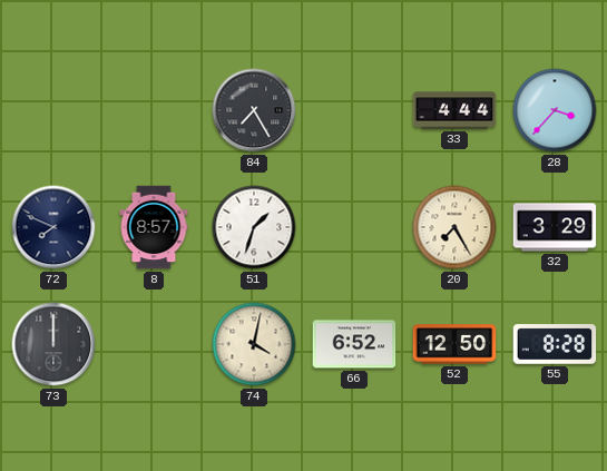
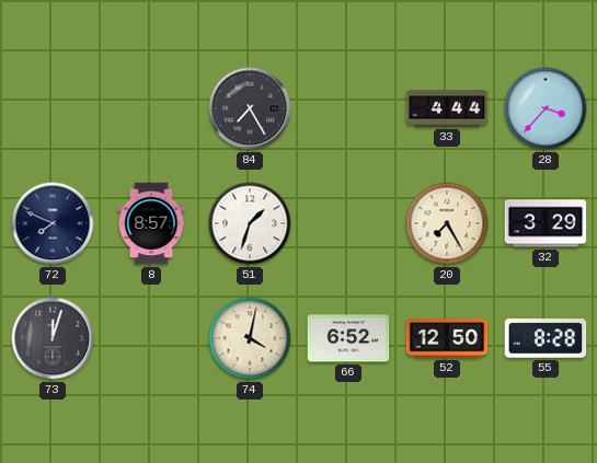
73: 12:00 -> 12:03 (53, 338)
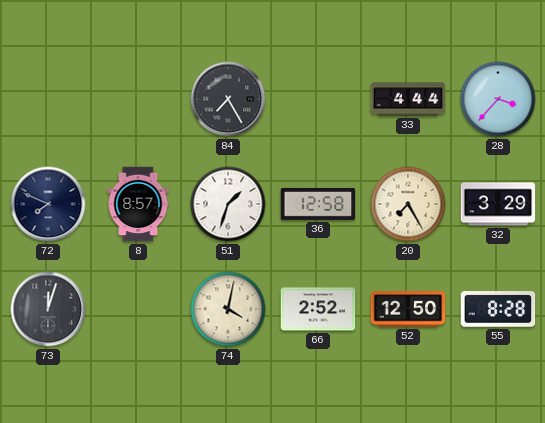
36: none -> 12:58 (318, 204)
66: 6:52 -> 2:52 (318, 309)
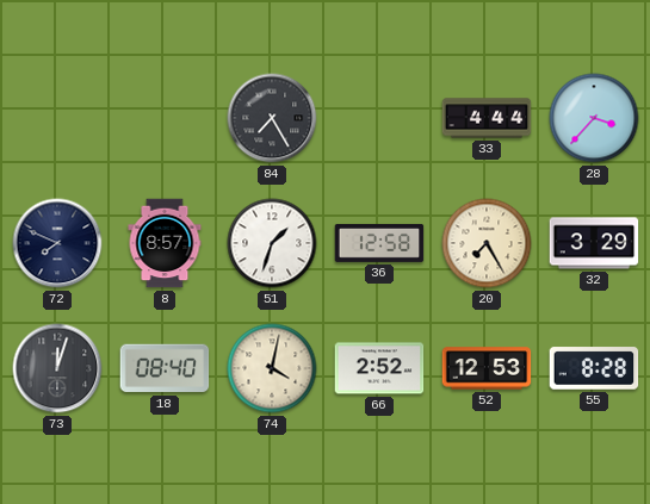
18: none -> 08:40 (165, 368)
52: 12:50 -> 12:53 (487, 368)
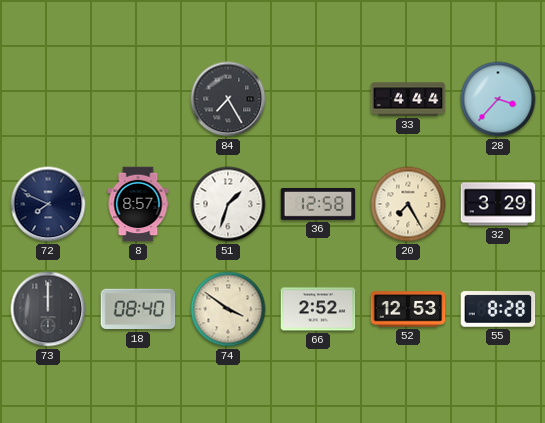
73: 12:03 -> 12:00 (48, 309)
74: 4:02 -> 3:51 (228, 309)
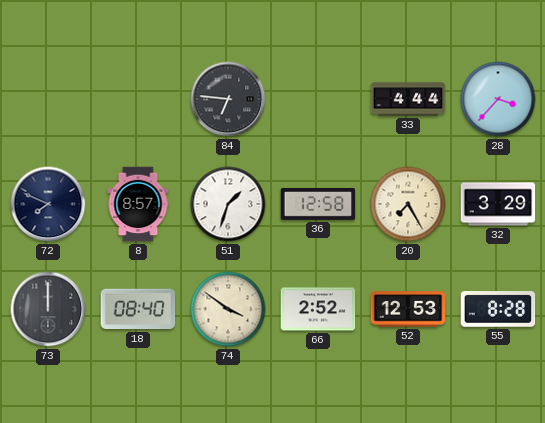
84: 7:25 -> 6:46 (228, 99)
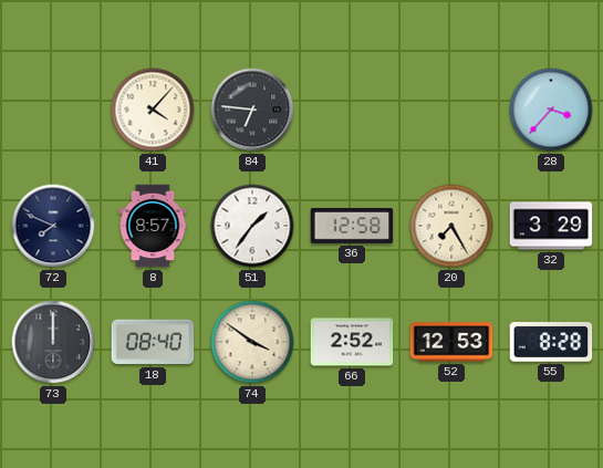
41: none -> 4:07 (153, 110)
33: 4:44 -> none (408, 99)
51: 1:33 -> 1:36 (252, 226)
